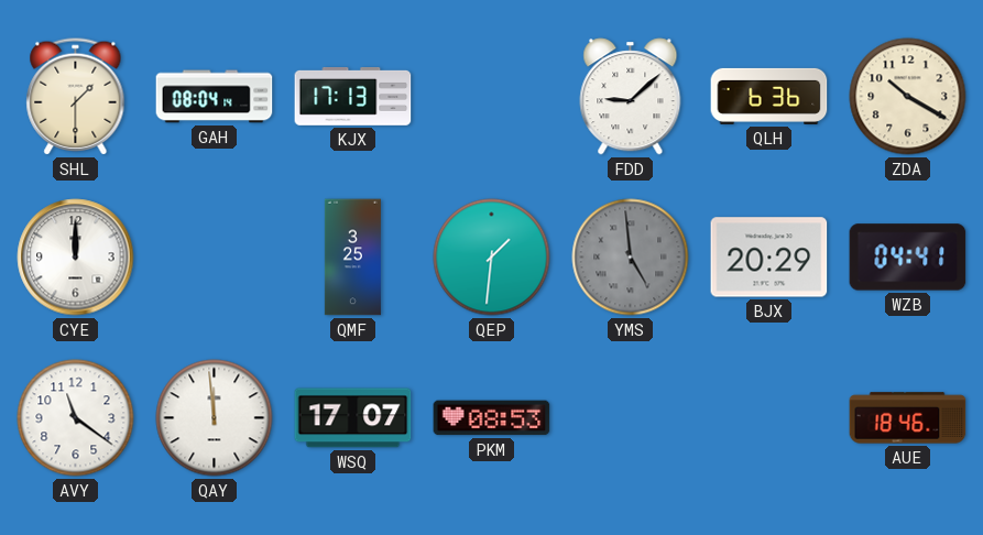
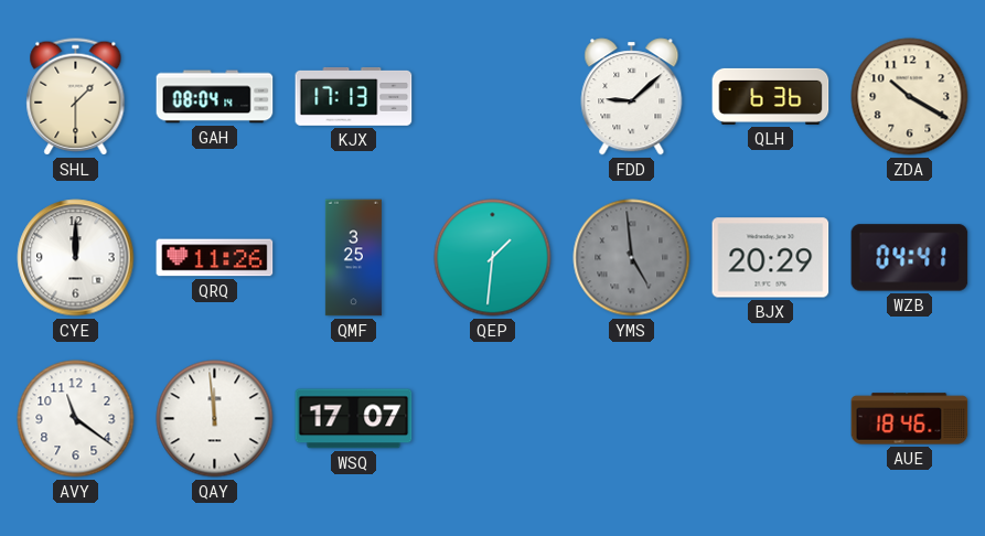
QRQ: none -> 11:26 (215, 258)
PKM: 08:53 -> none (492, 418)
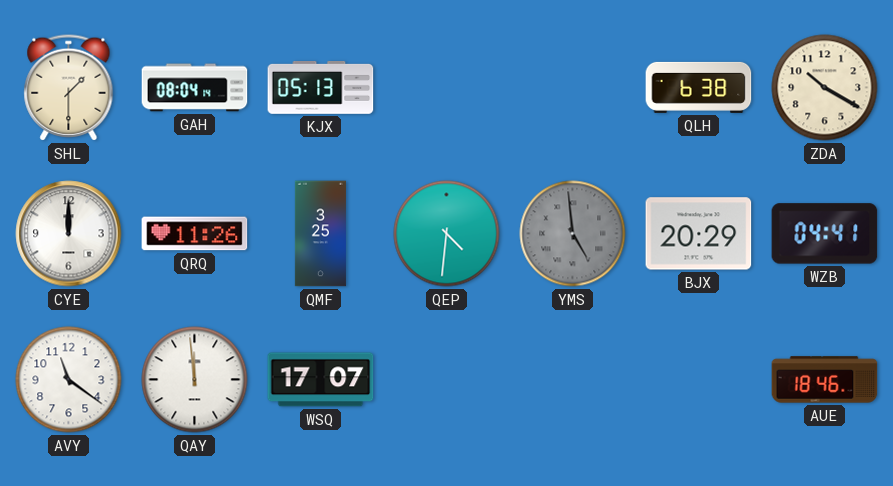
KJX: 17:13 -> 05:13 (321, 87)
FDD: 9:08 -> none (632, 97)
QLH: 6:36 -> 6:38 (699, 87)
QEP: 1:31 -> 4:31 (447, 234)
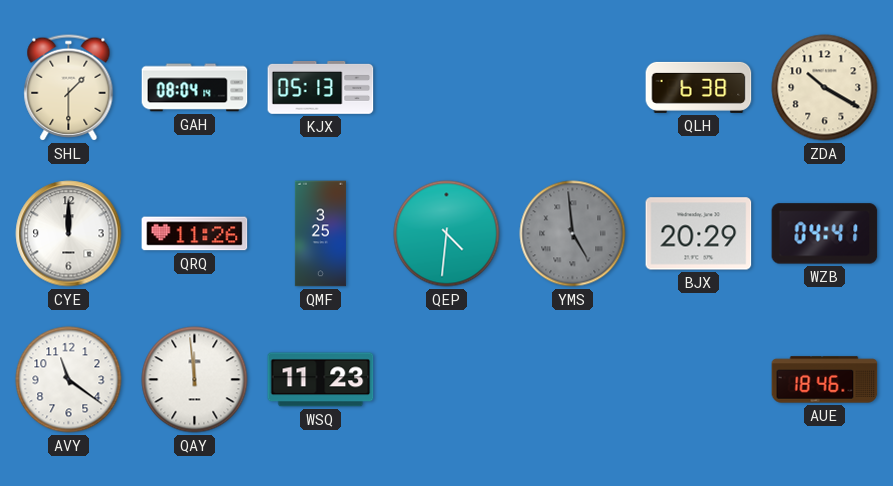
WSQ: 17:07 -> 11:23 (321, 380)
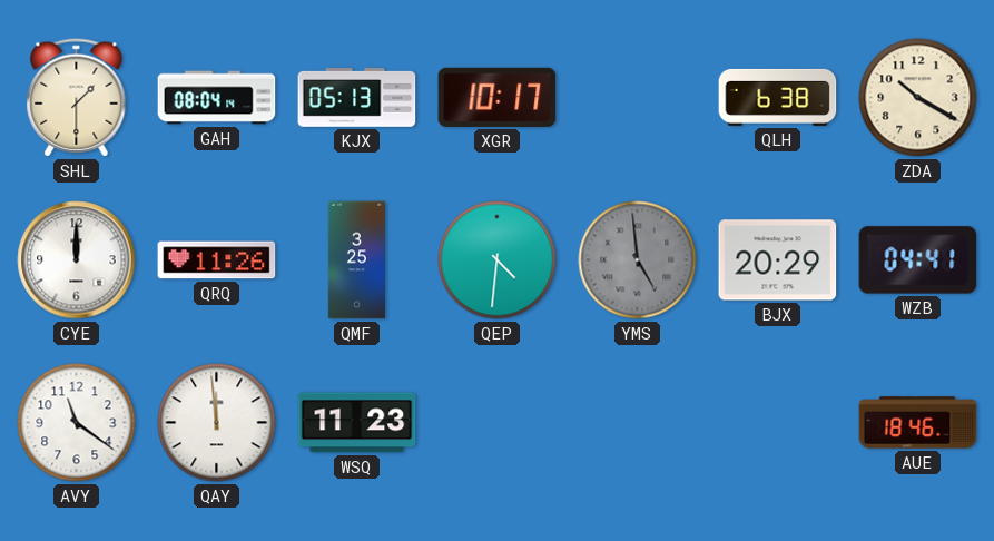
XGR: none -> 10:17 (498, 97)
